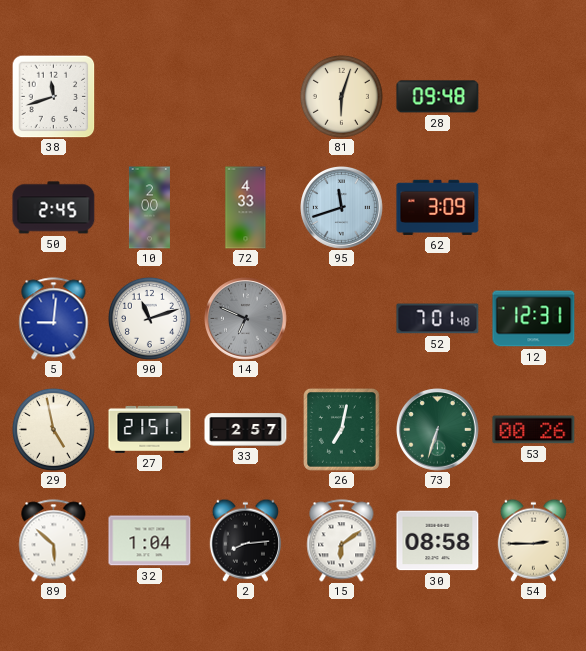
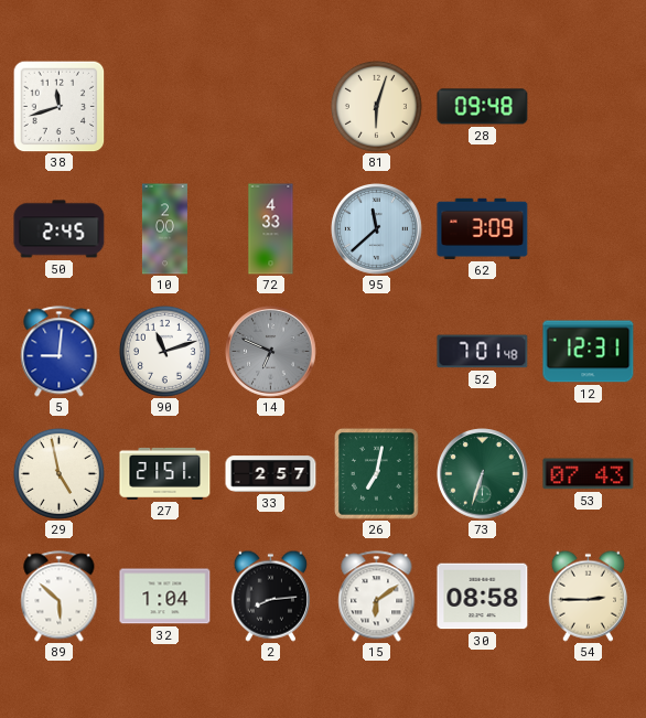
95: 11:42 -> 11:38 (377, 229)
53: 00:26 -> 07:43 (589, 474)
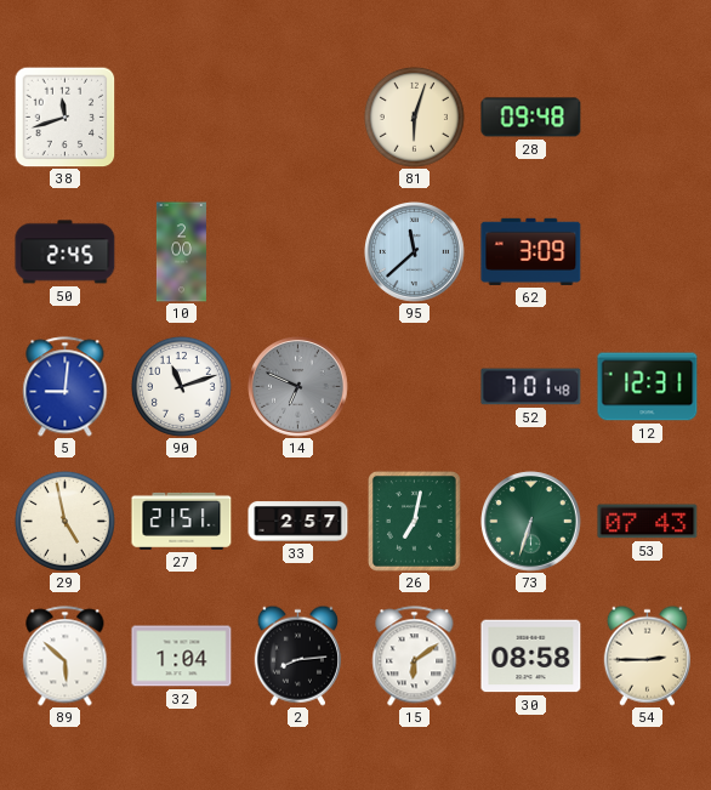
72: 4:33 -> none (271, 229)
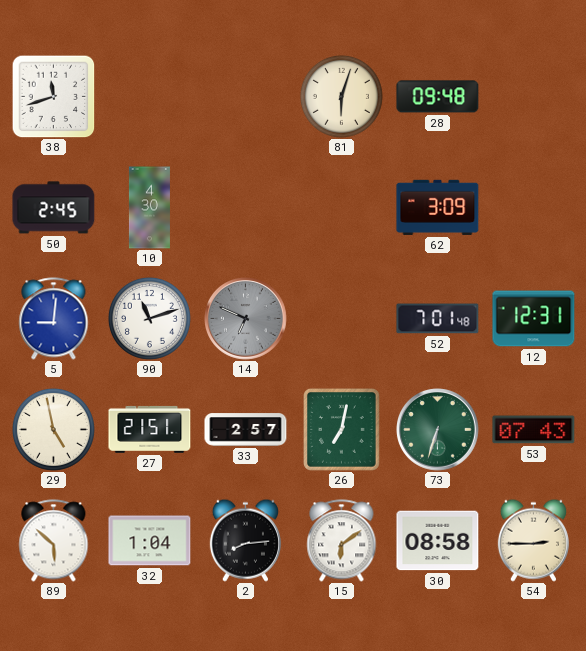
10: 2:00 -> 4:30 (149, 208)
95: 11:38 -> none (415, 252)
